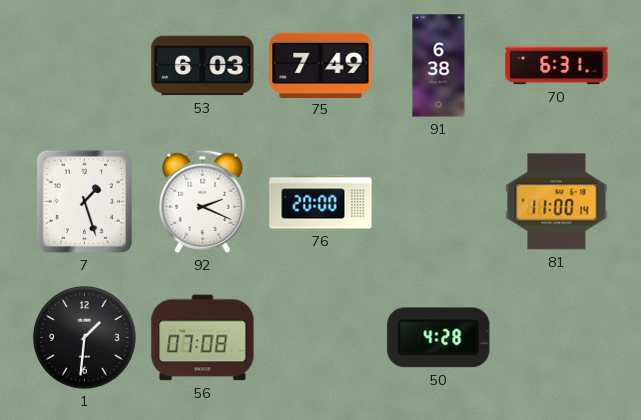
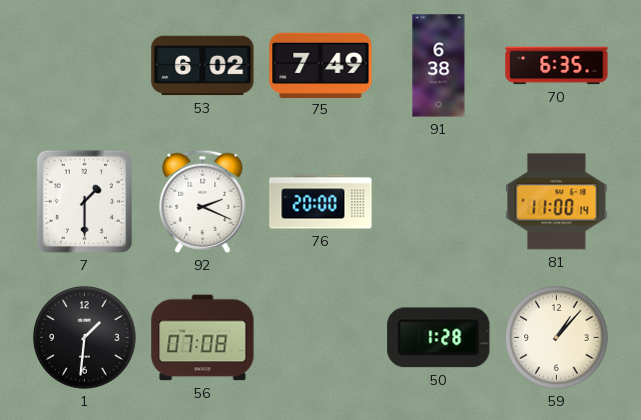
53: 6:03 -> 6:02 (203, 66)
70: 6:31 -> 6:35 (557, 66)
7: 1:27 -> 1:30 (84, 202)
50: 4:28 -> 1:28 (439, 338)
59: none -> 1:07 (557, 338)
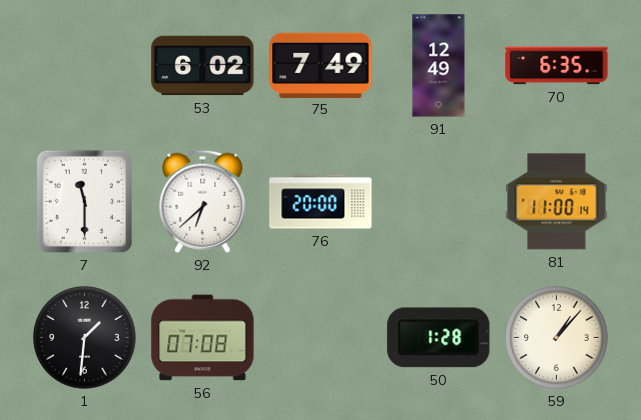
91: 6:38 -> 12:49 (439, 66)
7: 1:30 -> 11:30 (84, 202)
92: 2:19 -> 6:38 (203, 201)
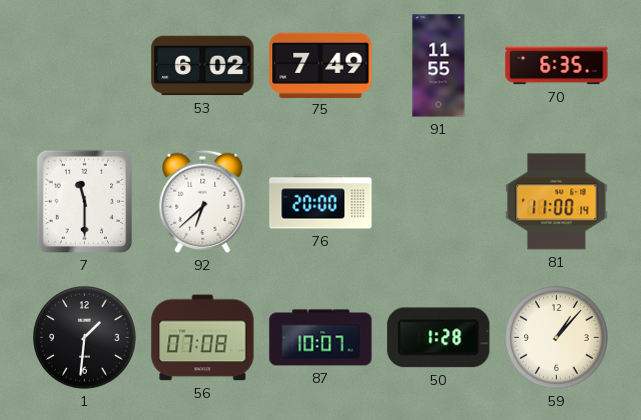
91: 12:49 -> 11:55 (439, 66)
87: none -> 10:07 (321, 338)
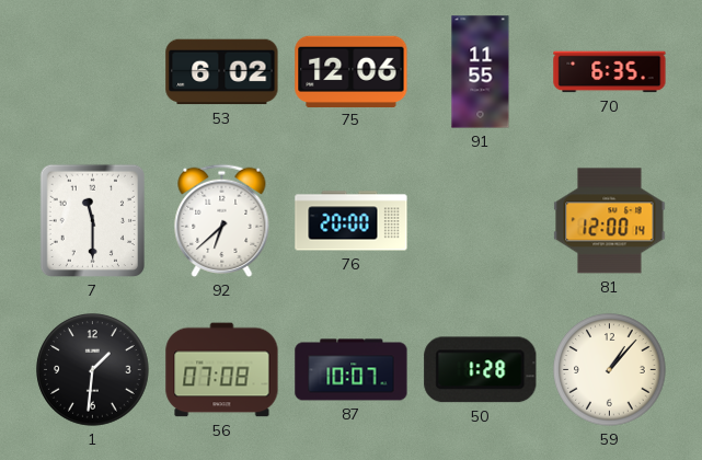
75: 7:49 -> 12:06 (352, 71)
81: 11:00 -> 12:00 (610, 221)
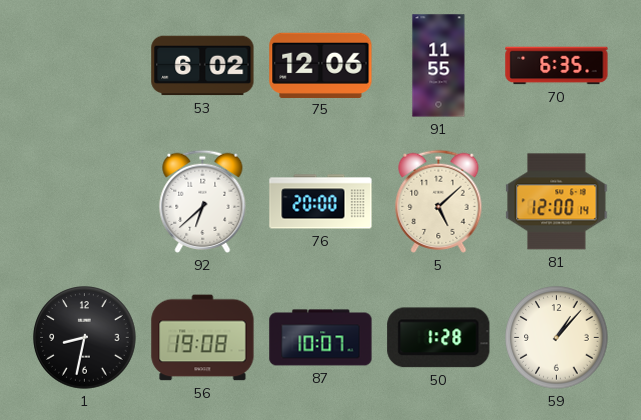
7: 11:30 -> none (92, 221)
5: none -> 5:08 (439, 201)
1: 1:31 -> 8:32 (85, 338)
56: 07:08 -> 19:08 (203, 338)
